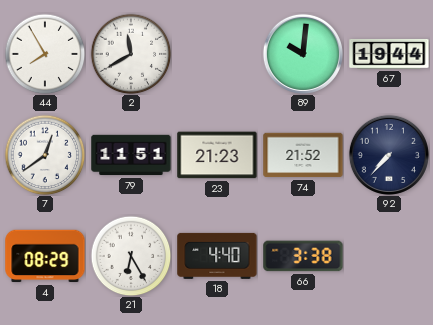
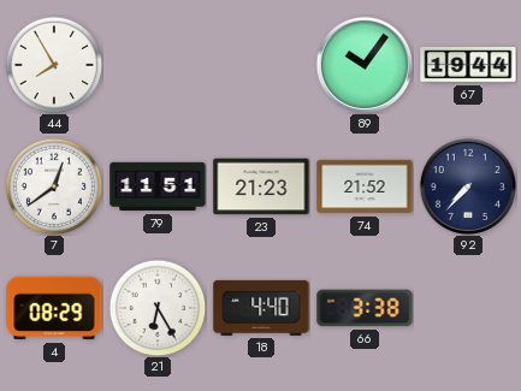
2: 11:40 -> none (131, 54)
89: 10:01 -> 10:06 (365, 65)
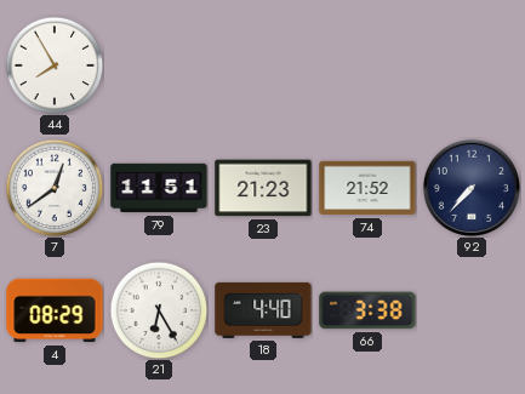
89: 10:06 -> none (365, 65)
67: 19:44 -> none (468, 65)
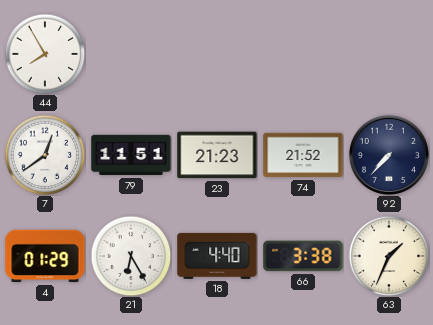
4: 08:29 -> 01:29 (45, 256)
63: none -> 1:34 (389, 256)
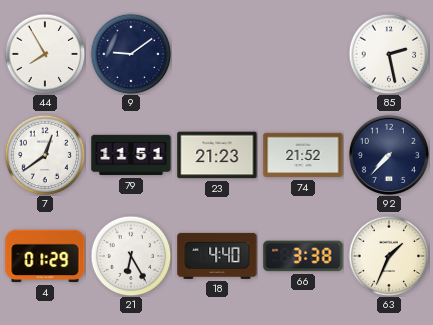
9: none -> 9:09 (131, 54)
85: none -> 2:28 (389, 54)
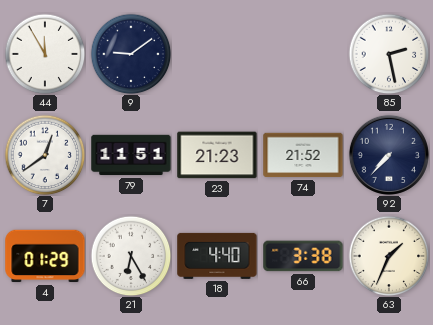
44: 7:55 -> 11:55 (45, 54)
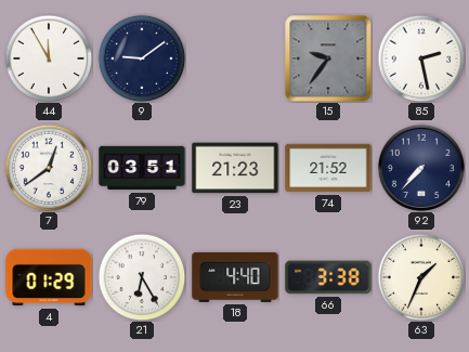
15: none -> 9:36 (328, 58)
79: 11:51 -> 03:51 (142, 168)
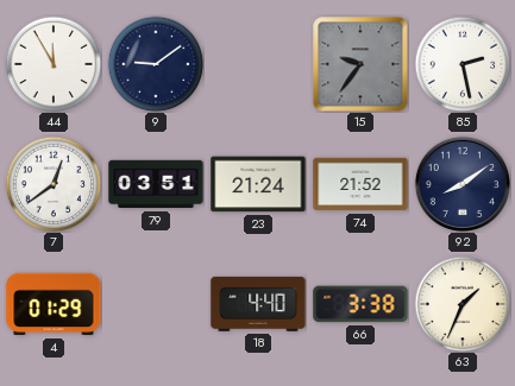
23: 21:23 -> 21:24 (258, 184)
92: 7:37 -> 8:09 (463, 184)
21: 6:25 -> none (142, 277)
